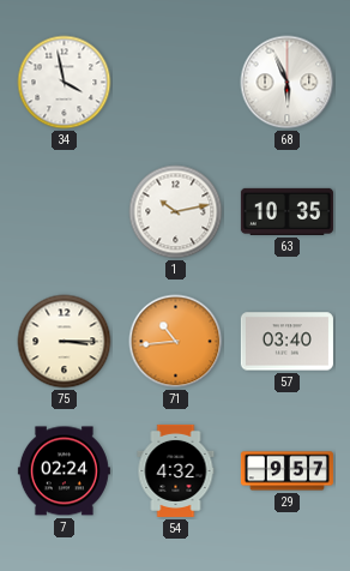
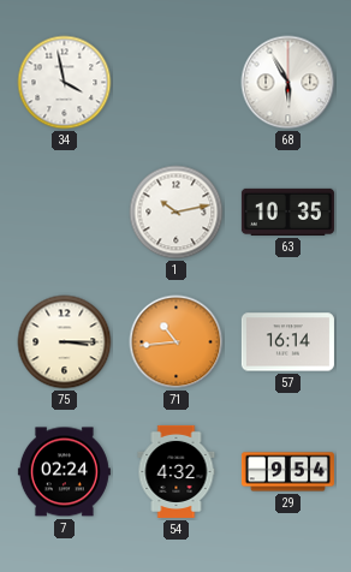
68: 5:56 -> 5:55 (288, 83)
57: 03:40 -> 16:14 (287, 342)
29: 9:57 -> 9:54 (287, 472)
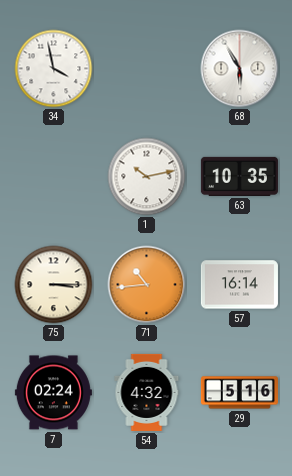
29: 9:54 -> 5:16 (239, 393)
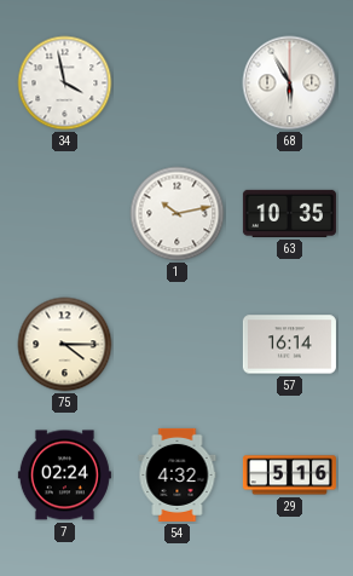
75: 3:15 -> 4:15 (65, 345)
71: 10:44 -> none (147, 285)
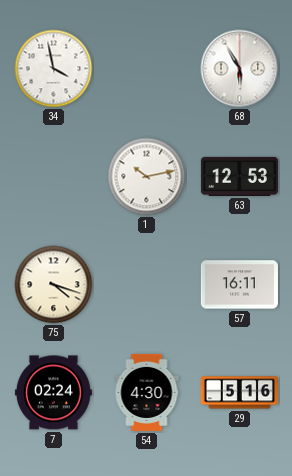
63: 10:35 -> 12:53 (239, 176)
75: 4:15 -> 4:18 (54, 285)
57: 16:14 -> 16:11 (239, 285)
54: 4:32 -> 4:30 (147, 392)
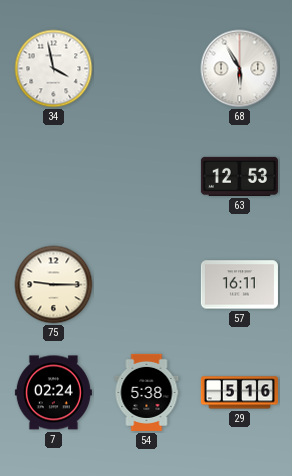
1: 10:13 -> none (147, 177)
75: 4:18 -> 9:15 (54, 285)
54: 4:30 -> 5:38 (147, 392)
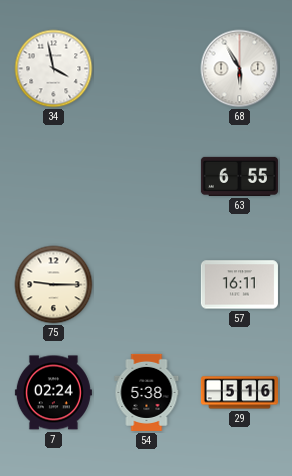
63: 12:53 -> 6:55 (239, 176)
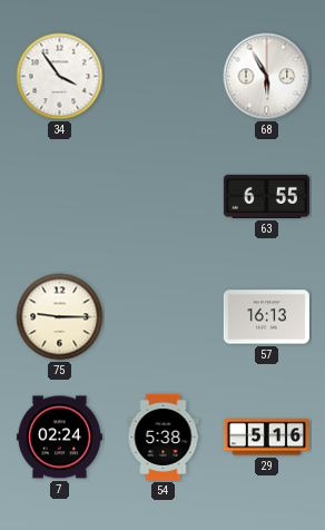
34: 3:58 -> 3:54 (60, 77)
57: 16:11 -> 16:13 (266, 317)
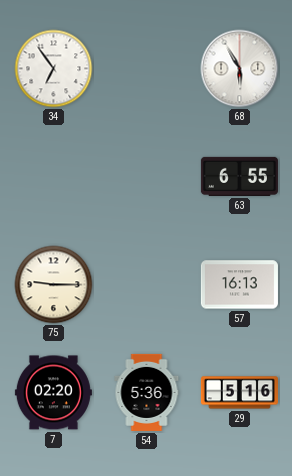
34: 3:54 -> 6:54 (54, 69)
7: 02:24 -> 02:20 (53, 393)
54: 5:38 -> 5:36 (147, 392)
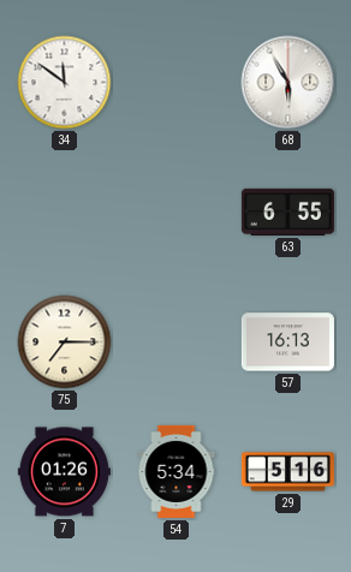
34: 6:54 -> 11:51 (65, 83)
75: 9:15 -> 7:15 (65, 342)
7: 02:20 -> 01:26 (64, 472)
54: 5:36 -> 5:34 (177, 471)
